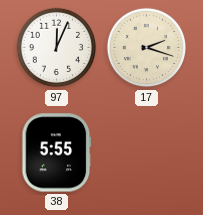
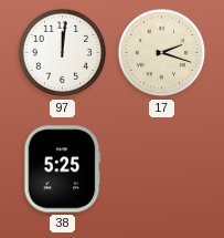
97: 12:04 -> 12:01 (63, 53)
38: 5:55 -> 5:25 (63, 169)
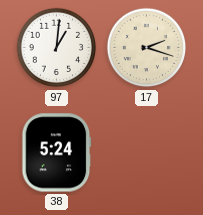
97: 12:01 -> 1:01 (57, 48)
38: 5:25 -> 5:24 (57, 153)
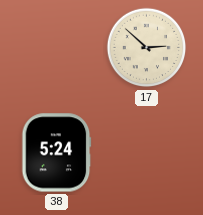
97: 1:01 -> none (57, 48)
17: 2:18 -> 2:52 (147, 48)
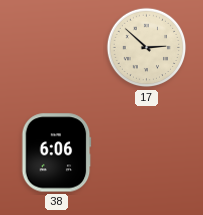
38: 5:24 -> 6:06 (57, 153)
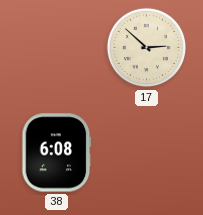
38: 6:06 -> 6:08 (57, 153)
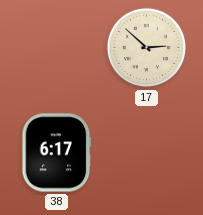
38: 6:08 -> 6:17 (57, 153)
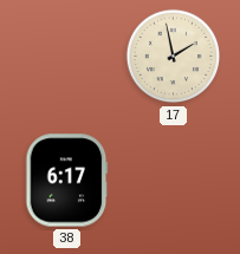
17: 2:52 -> 1:58 (174, 57)
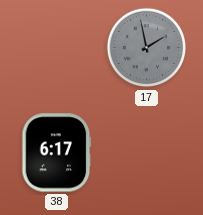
17 dial: cream -> grey (147, 48)
